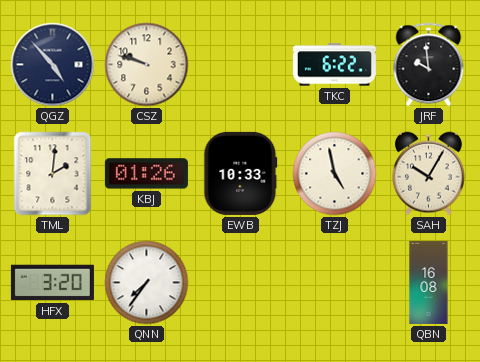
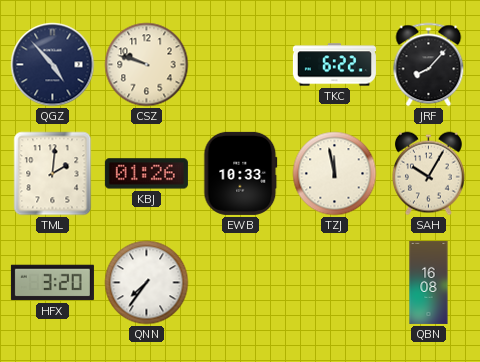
JRF: 9:59 -> 8:07 (429, 65)
TZJ: 4:58 -> 11:58 (335, 174)
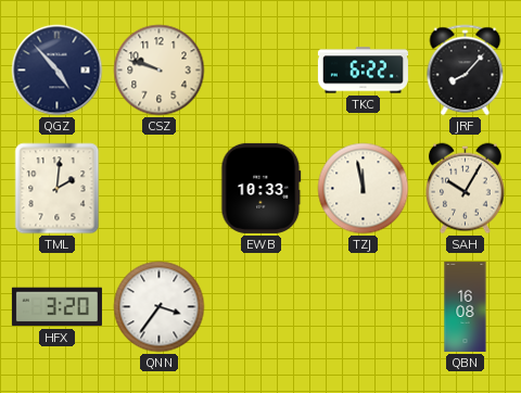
KBJ: 01:26 -> none (146, 174)
QNN: 7:36 -> 3:36 (160, 307)
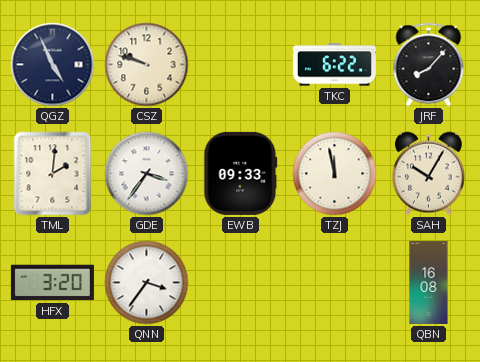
QGZ: 4:53 -> 4:56 (53, 65)
GDE: none -> 3:36 (147, 174)
EWB: 10:33 -> 09:33 (241, 173)
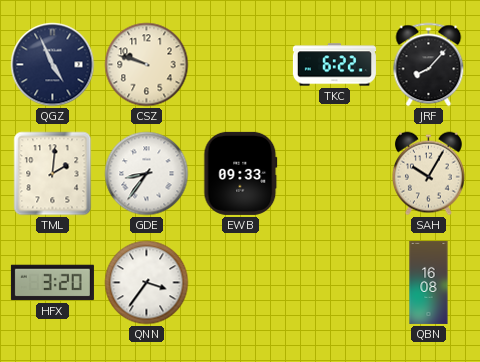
GDE: 3:36 -> 8:36 (147, 174)
TZJ: 11:58 -> none (335, 174)
